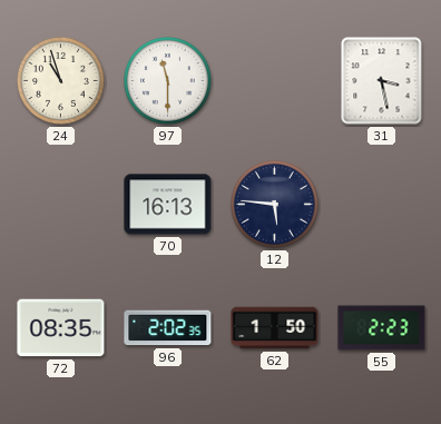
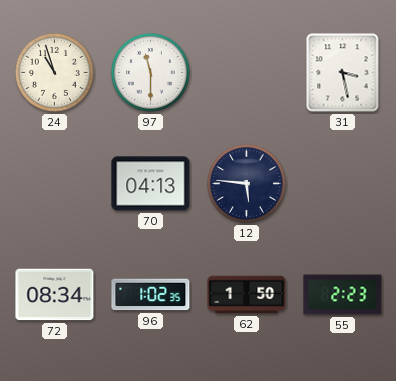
70: 16:13 -> 04:13 (151, 184)
72: 08:35 -> 08:34 (55, 295)
96: 2:02 -> 1:02 (151, 295)
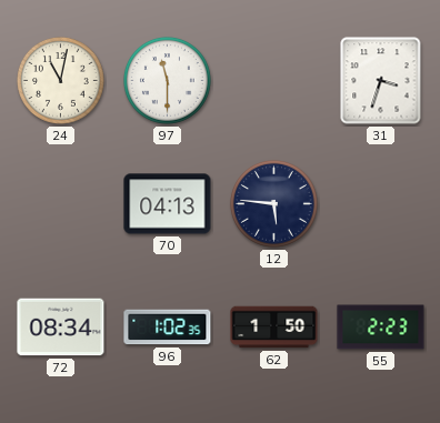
24: 10:57 -> 11:02 (60, 80)
31: 3:28 -> 3:33 (381, 81)
